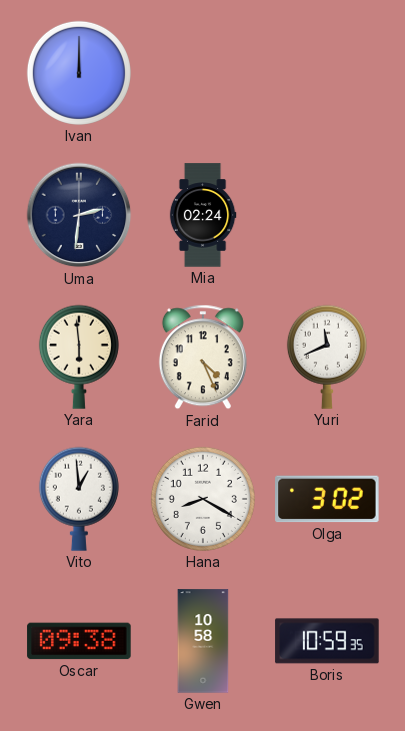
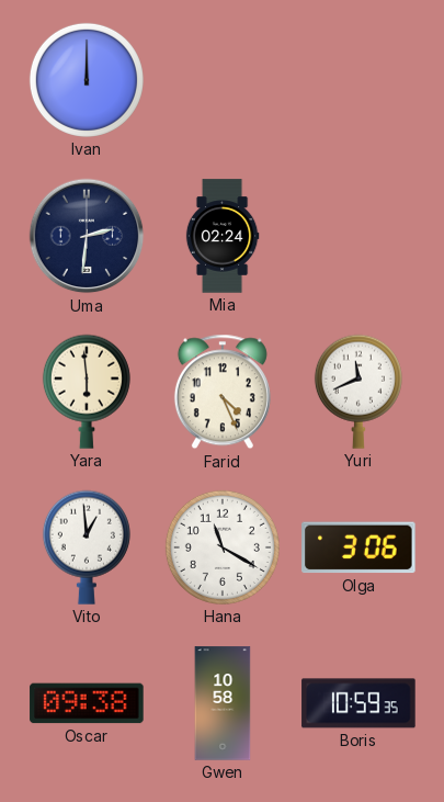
Hana: 8:20 -> 11:20 (223, 547)
Olga: 3:02 -> 3:06 (358, 547)
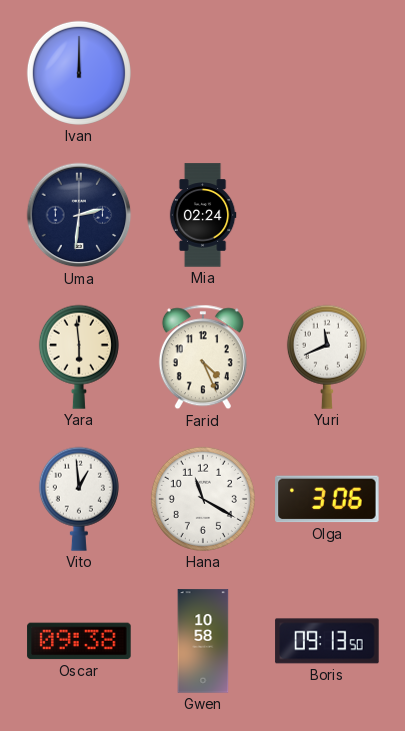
Boris: 10:59 -> 09:13 (327, 641)
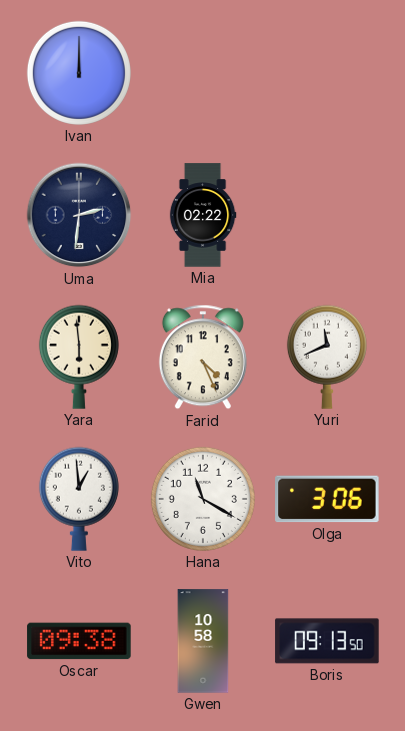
Mia: 02:24 -> 02:22 (203, 215)
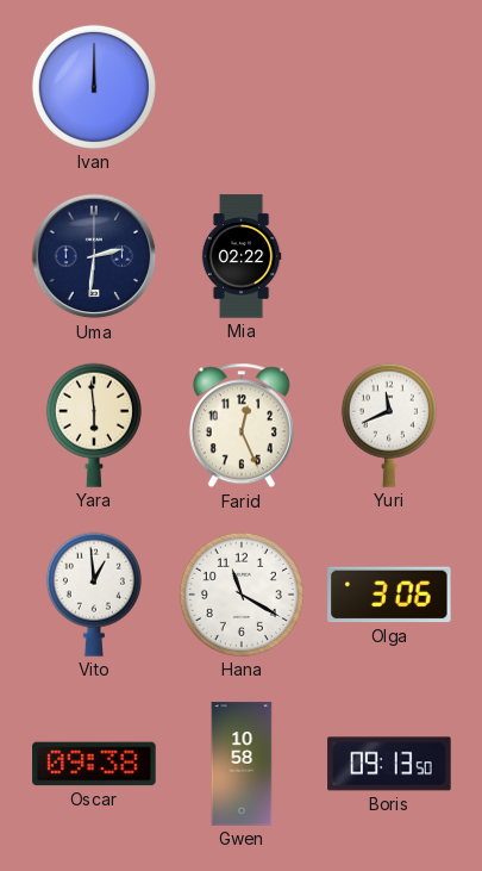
Farid: 4:26 -> 12:26 (242, 425)
